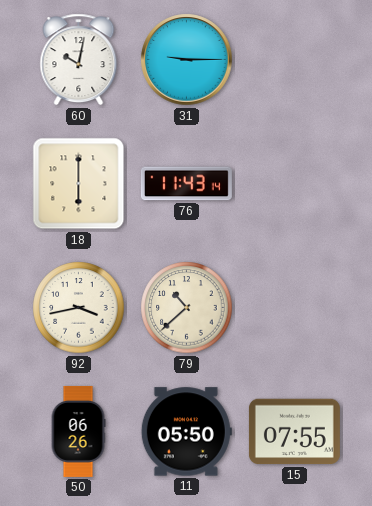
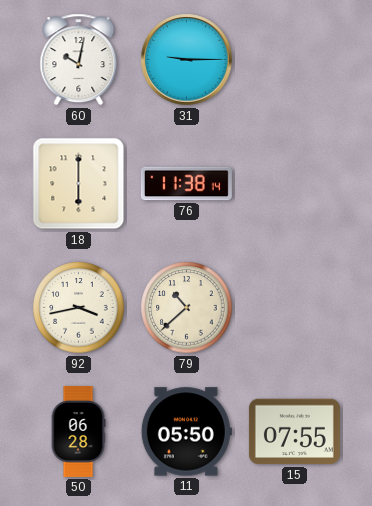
76: 11:43 -> 11:38 (186, 184)
50: 06:26 -> 06:28 (78, 431)
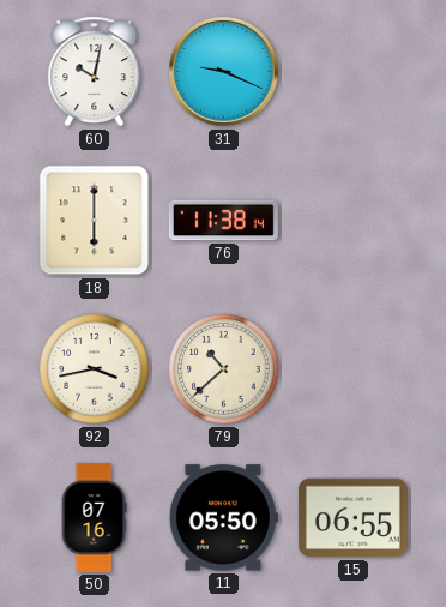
31: 9:15 -> 9:19 (224, 72)
50: 06:28 -> 07:16 (94, 517)
15: 07:55 -> 06:55 (352, 518)
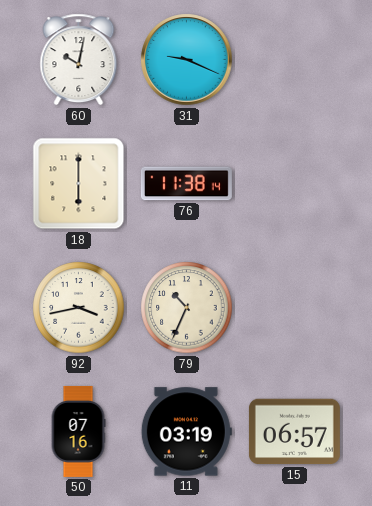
79: 10:38 -> 10:34 (187, 308)
11: 05:50 -> 03:19 (186, 432)
15: 06:55 -> 06:57 (294, 432)
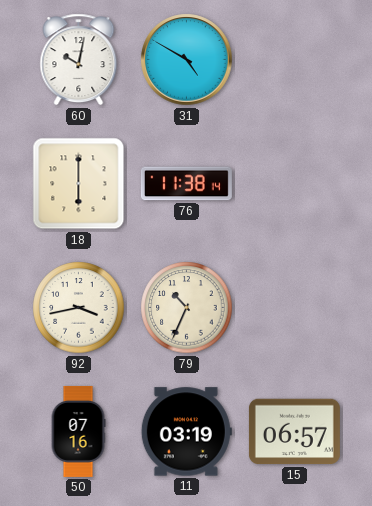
31: 9:19 -> 4:50 (187, 60)
